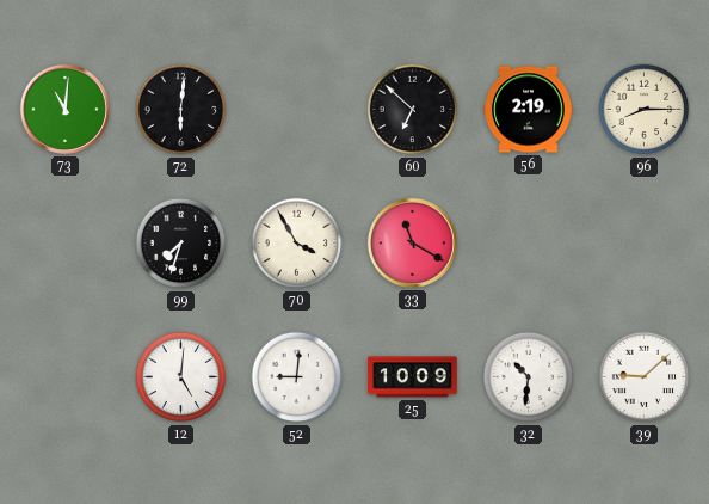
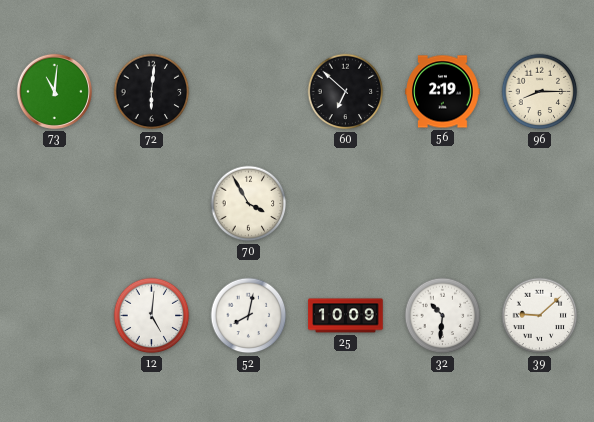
99: 7:33 -> none (181, 244)
33: 11:20 -> none (412, 242)
52: 9:01 -> 8:02 (249, 316)
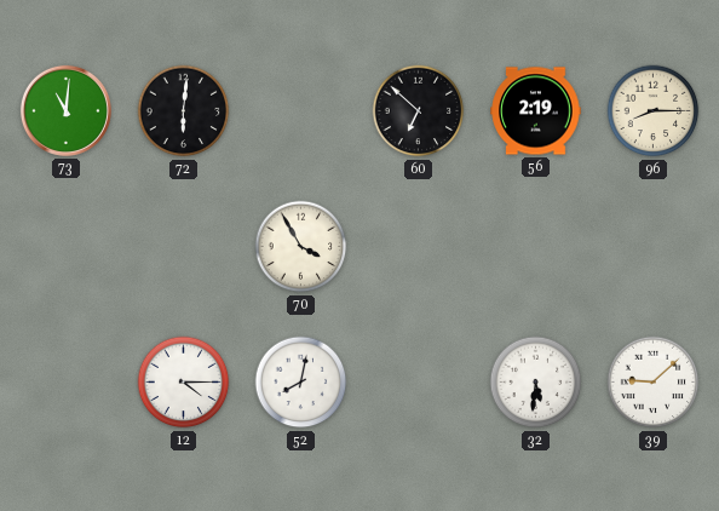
12: 5:01 -> 4:15 (184, 383)
25: 10:09 -> none (346, 316)
32: 10:31 -> 5:31 (536, 383)
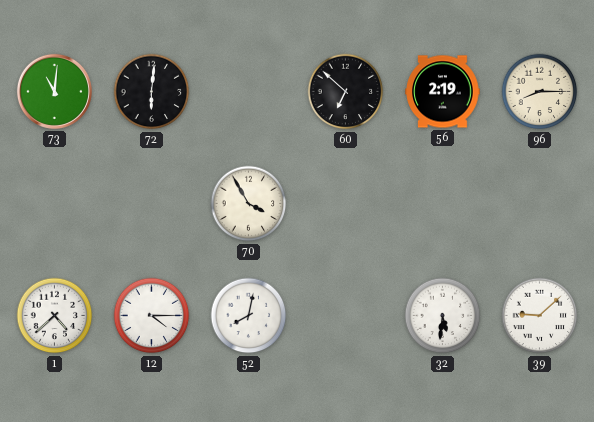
1: none -> 4:38 (55, 316)
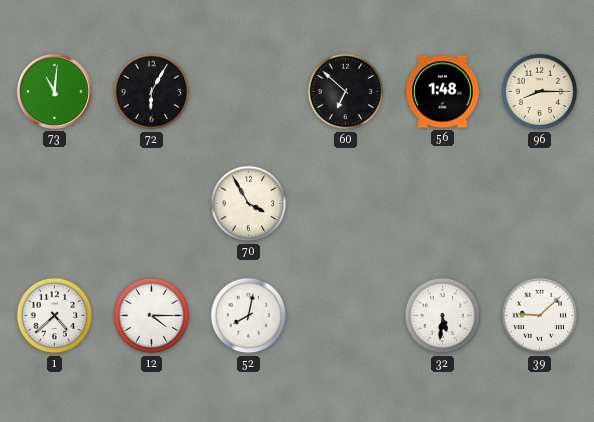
72: 6:01 -> 6:05 (152, 92)
56: 2:19 -> 1:48 (443, 92)
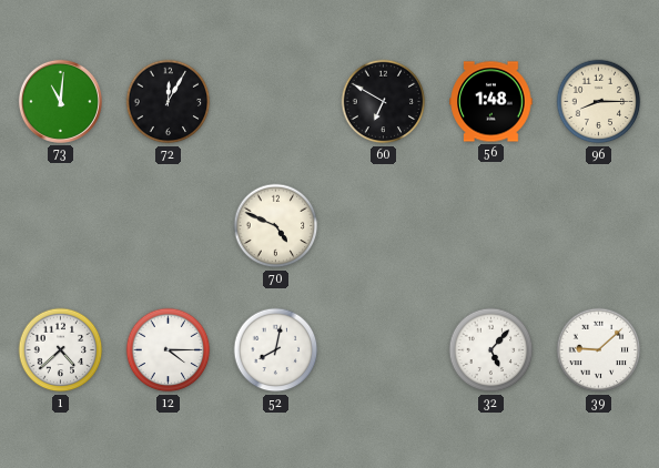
72: 6:05 -> 12:05 (169, 102)
60: 6:52 -> 6:50 (384, 102)
70: 3:55 -> 4:49 (276, 226)
32: 5:31 -> 5:07 (491, 350)
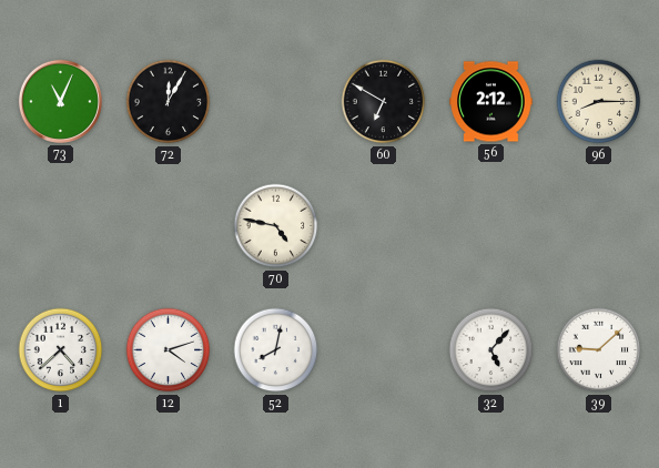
73: 11:01 -> 11:04 (60, 101)
56: 1:48 -> 2:12 (491, 102)
70: 4:49 -> 4:47 (276, 226)
12: 4:15 -> 4:12 (169, 350)
